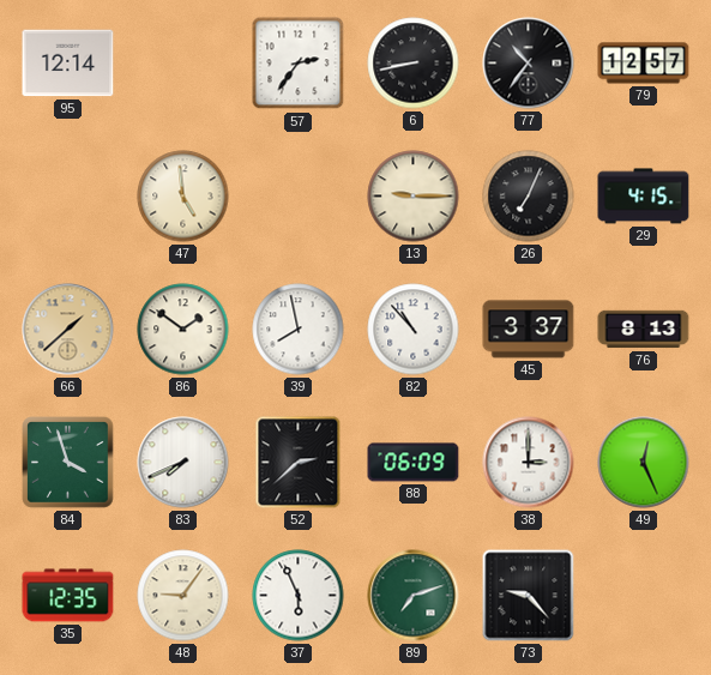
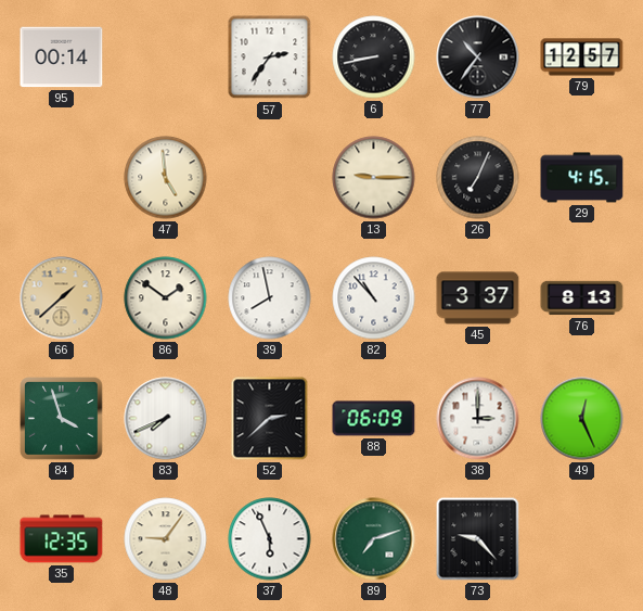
95: 12:14 -> 00:14 (62, 58)
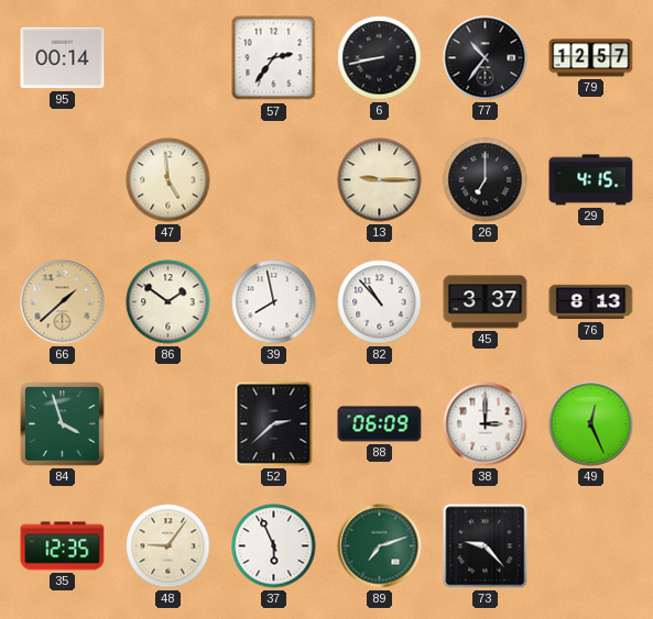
26: 7:04 -> 7:00 (486, 180)
83: 7:41 -> none (166, 419)
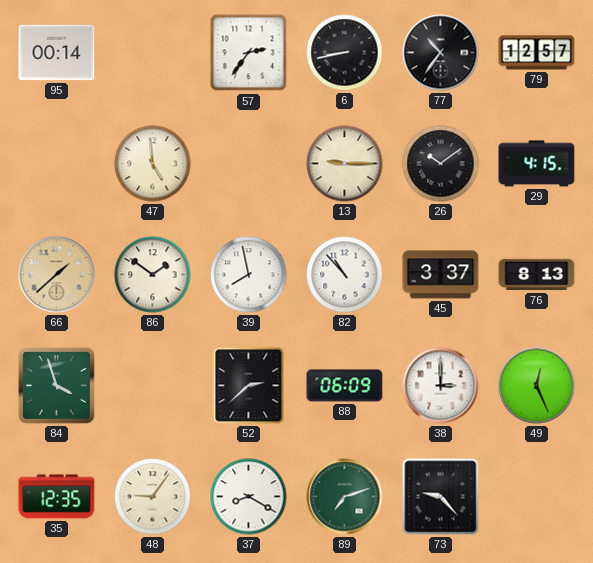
26: 7:00 -> 10:09 (441, 164)
37: 5:56 -> 8:20 (249, 497)
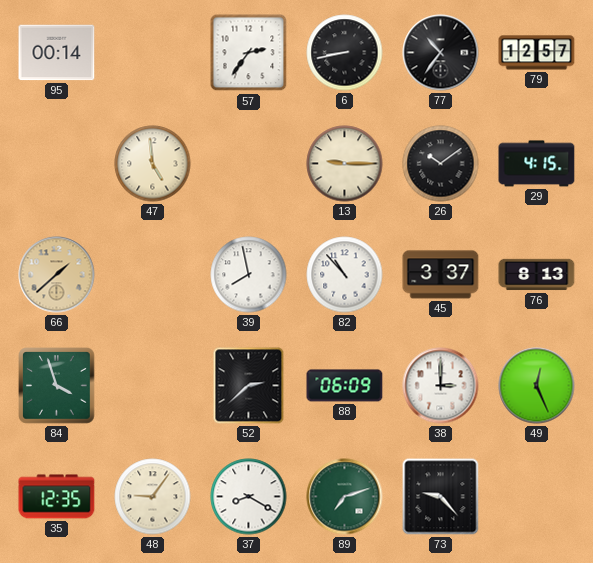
86: 1:51 -> none (153, 275)
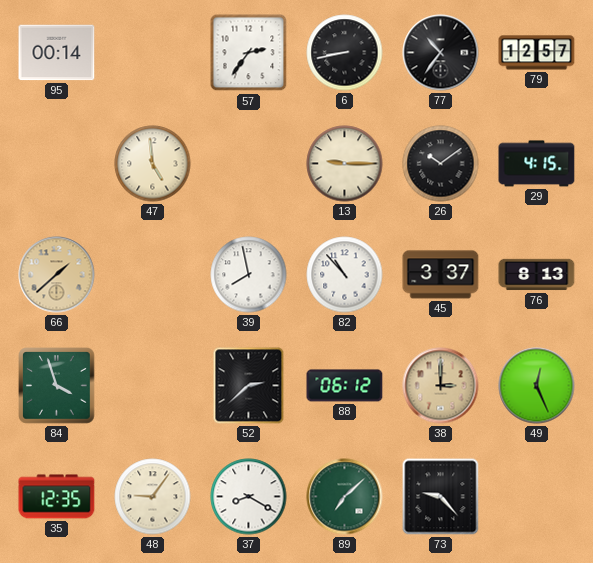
88: 06:09 -> 06:12 (345, 386)
38 dial: white -> champagne (441, 386)
89: 7:12 -> 7:08 (345, 497)
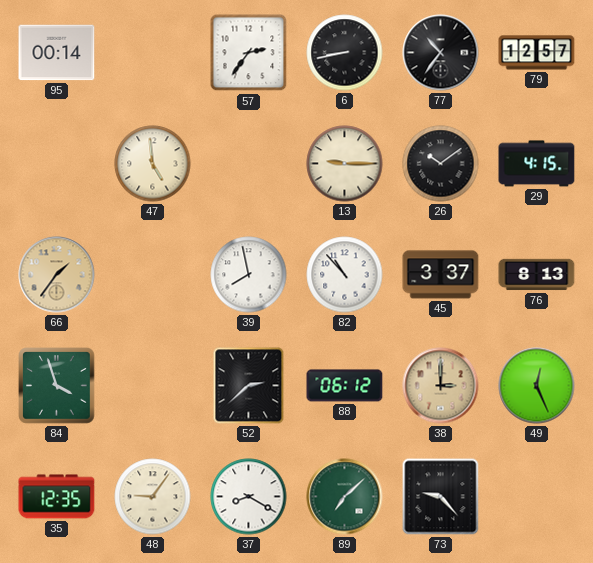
66: 1:38 -> 1:36 (57, 275)
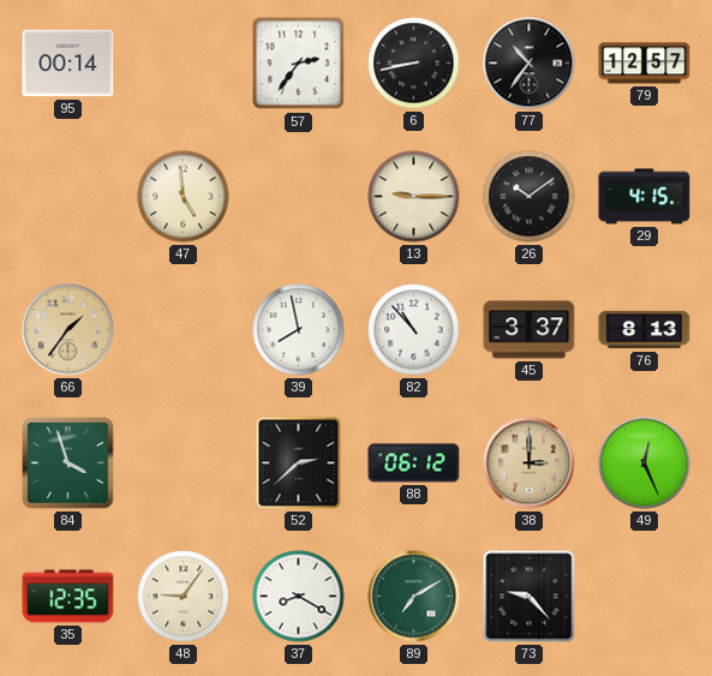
89: 7:08 -> 7:10 (414, 597)
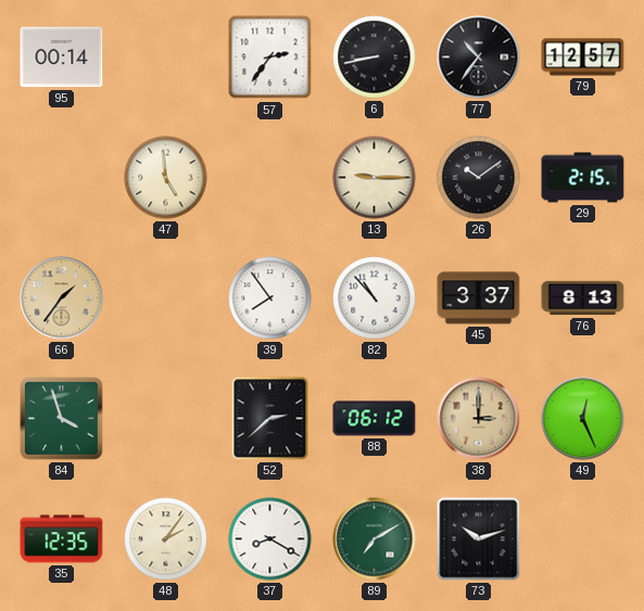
29: 4:15 -> 2:15 (583, 178)
39: 7:58 -> 7:54 (270, 298)
48: 9:06 -> 2:06 (166, 539)
73: 9:23 -> 10:12 (479, 539)
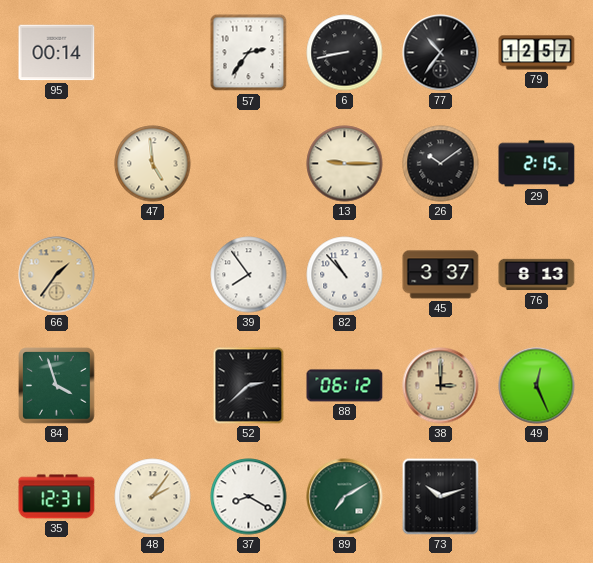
35: 12:35 -> 12:31 (57, 497)
